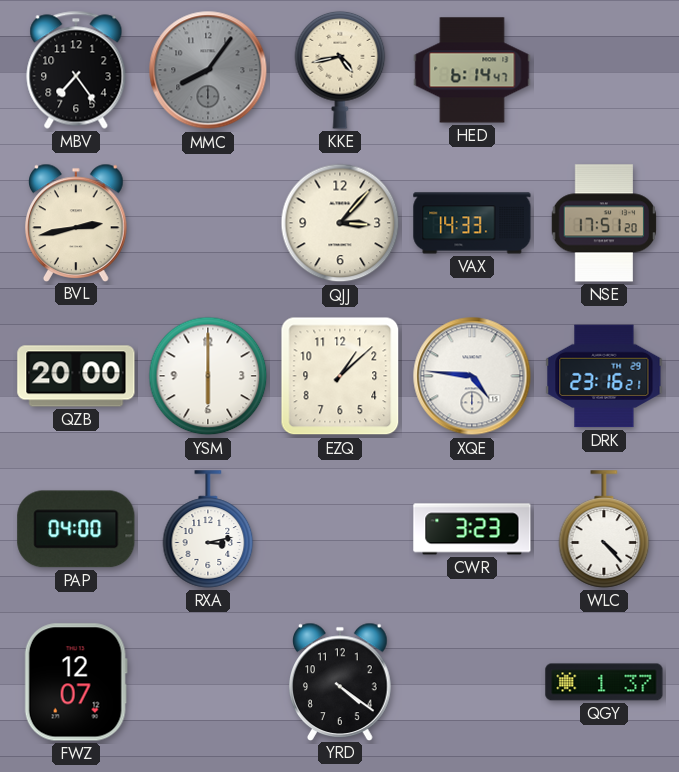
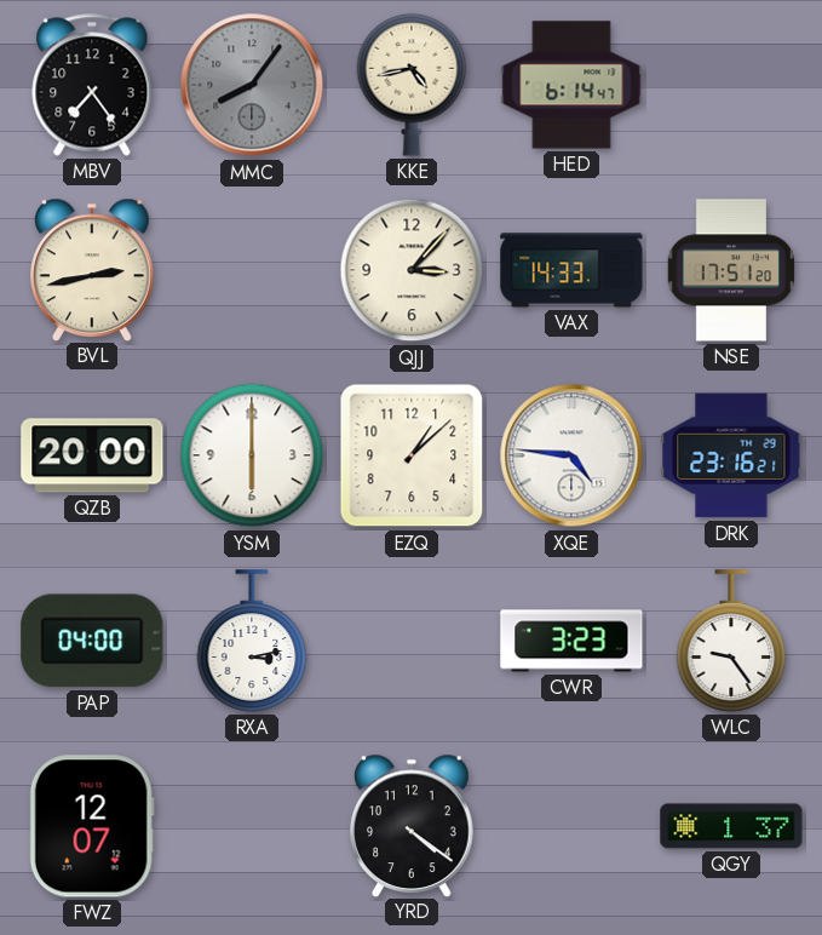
WLC: 4:23 -> 9:24 (731, 641)
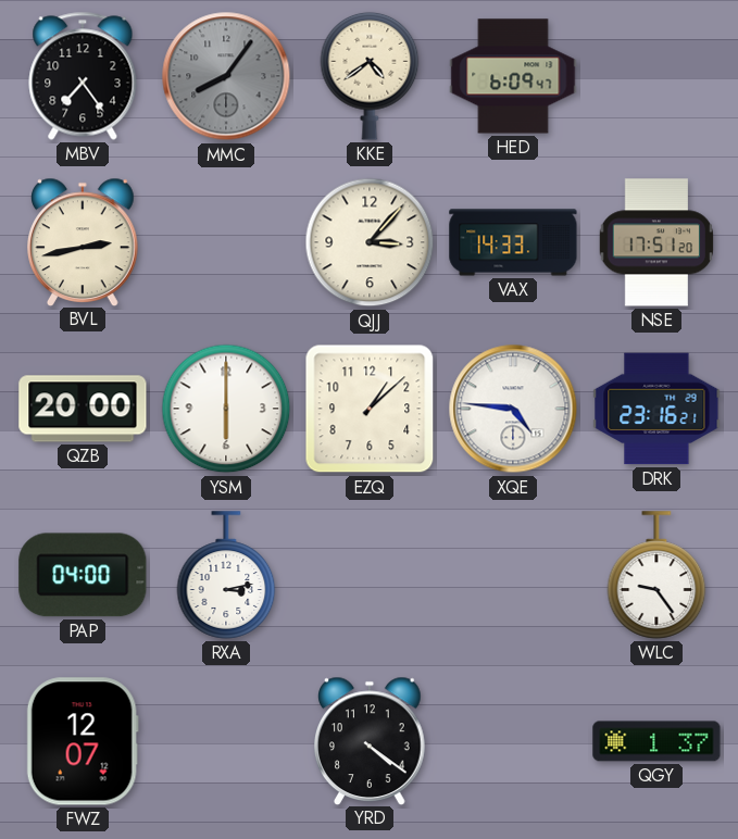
KKE: 4:43 -> 4:39 (370, 76)
HED: 6:14 -> 6:09 (513, 76)
CWR: 3:23 -> none (571, 641)
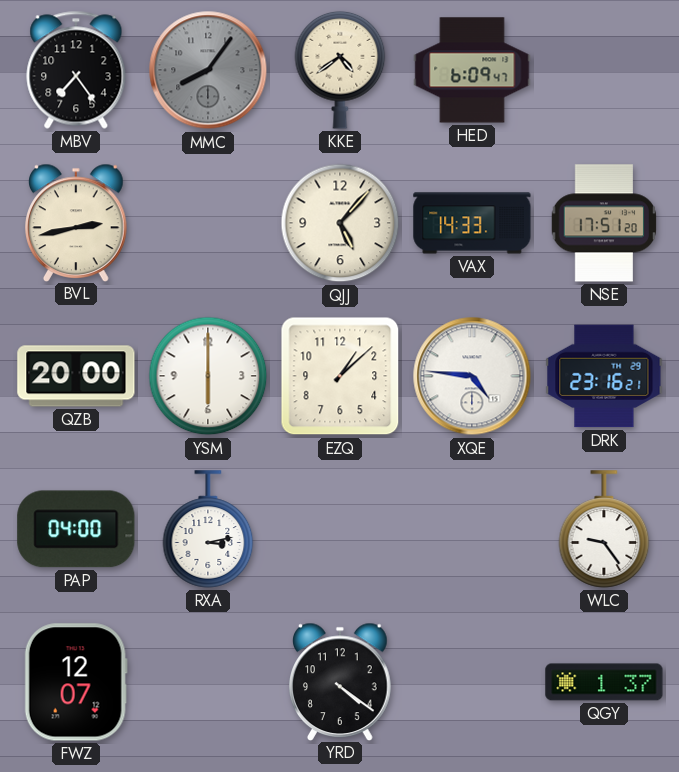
QJJ: 3:07 -> 5:07 (340, 223)
